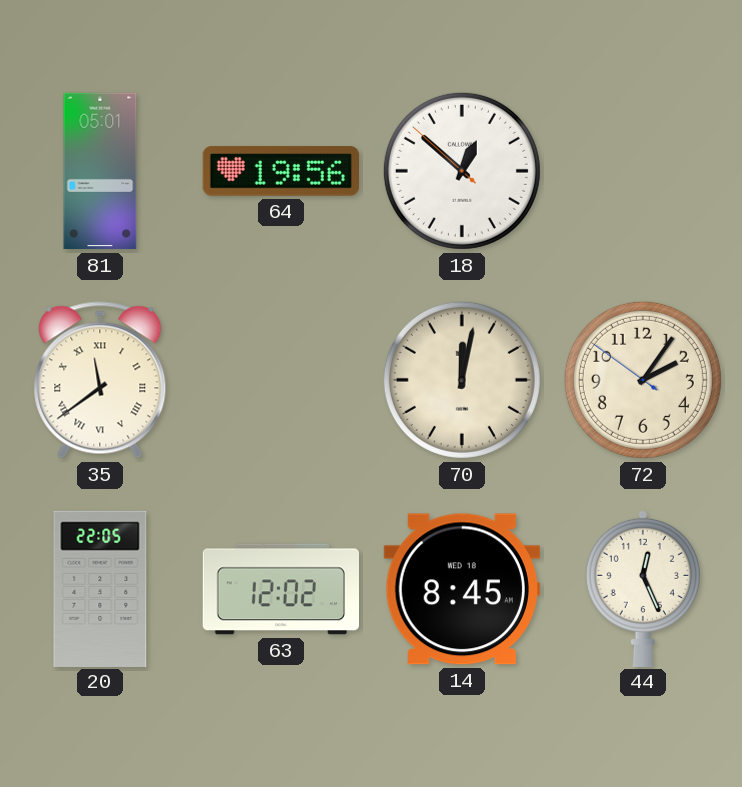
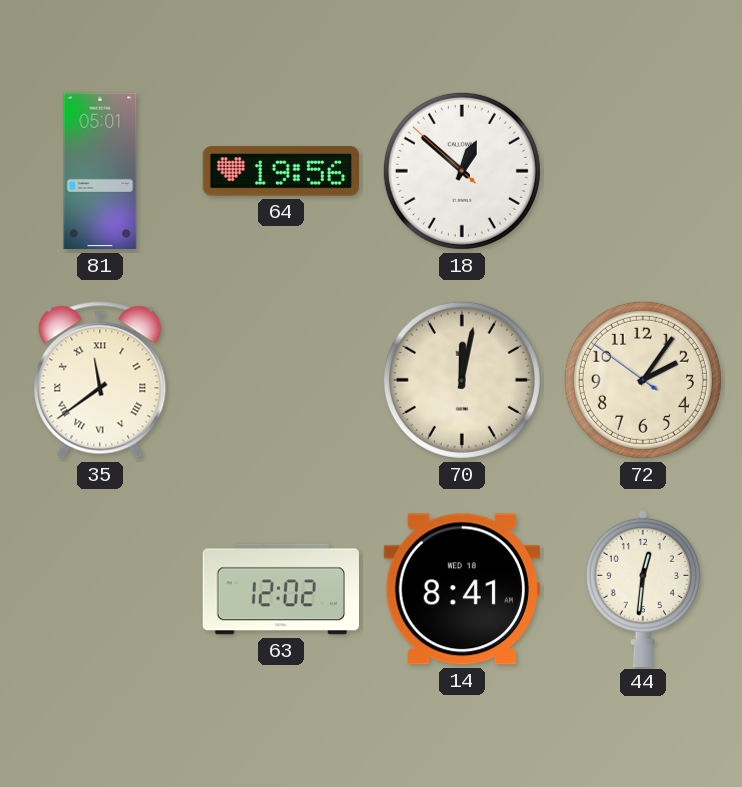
20: 22:05 -> none (100, 588)
14: 8:45 -> 8:41 (462, 589)
44: 12:26 -> 12:31 (643, 588)
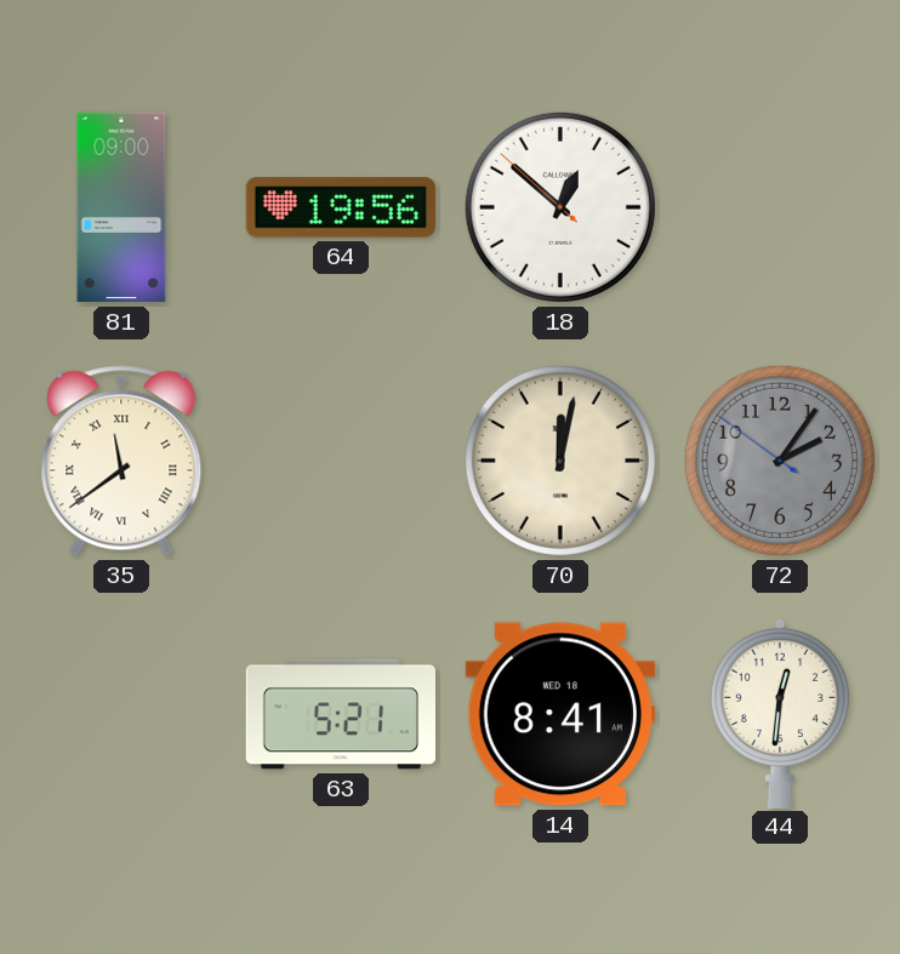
81: 05:01 -> 09:00 (121, 207)
72 dial: cream -> grey (780, 461)
63: 12:02 -> 5:21 (340, 714)
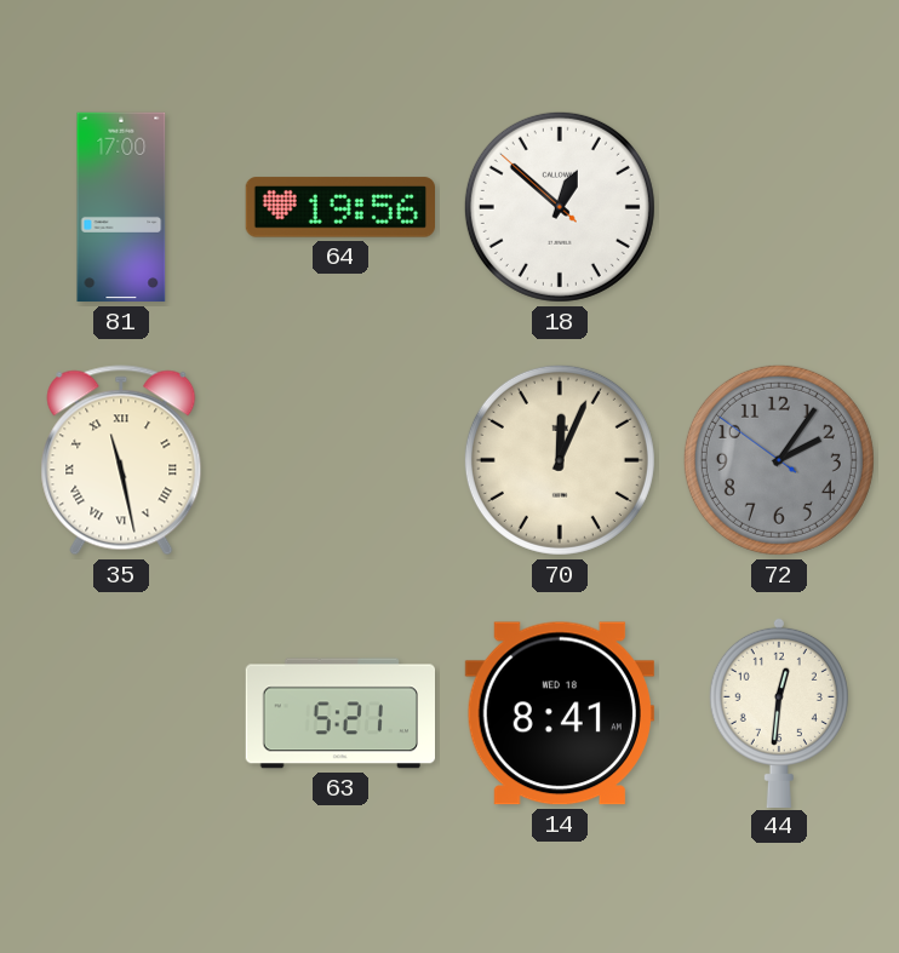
81: 09:00 -> 17:00 (121, 207)
35: 11:39 -> 11:28 (121, 460)
70: 12:02 -> 12:04 (560, 460)
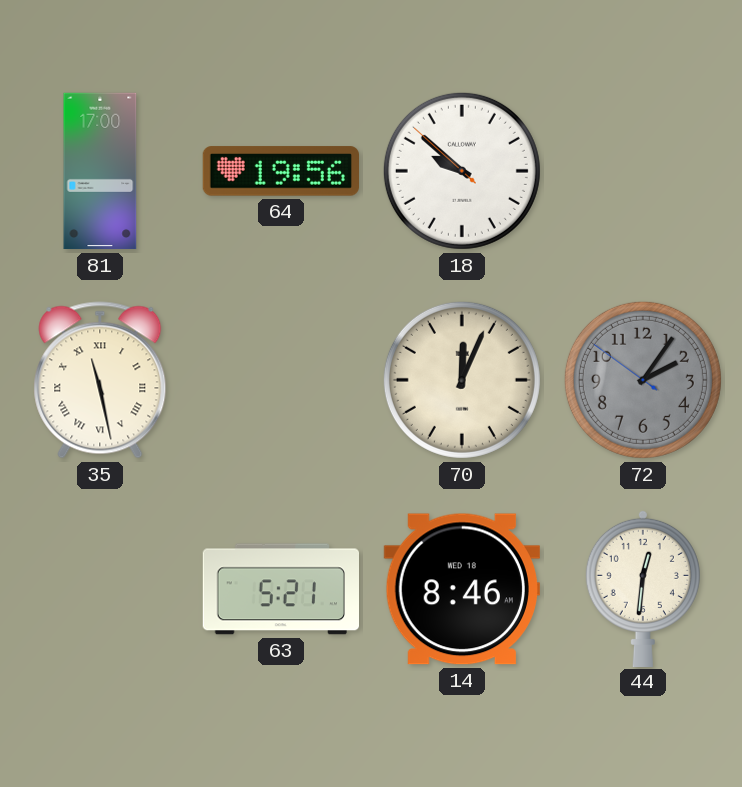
18: 12:51 -> 9:51 (462, 171)
14: 8:41 -> 8:46 (462, 589)
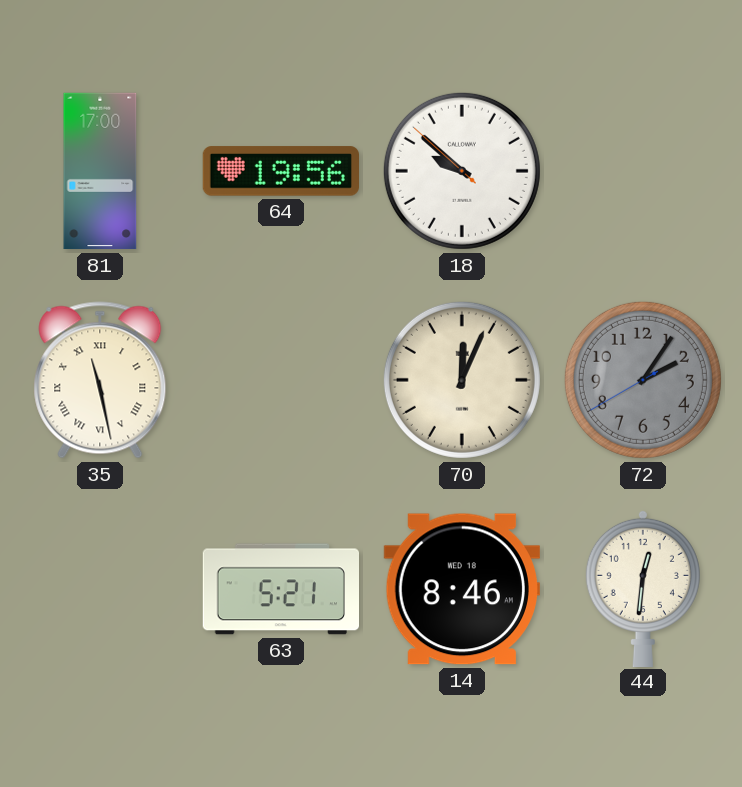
72: 2:05:51 -> 2:05:40 (643, 380)
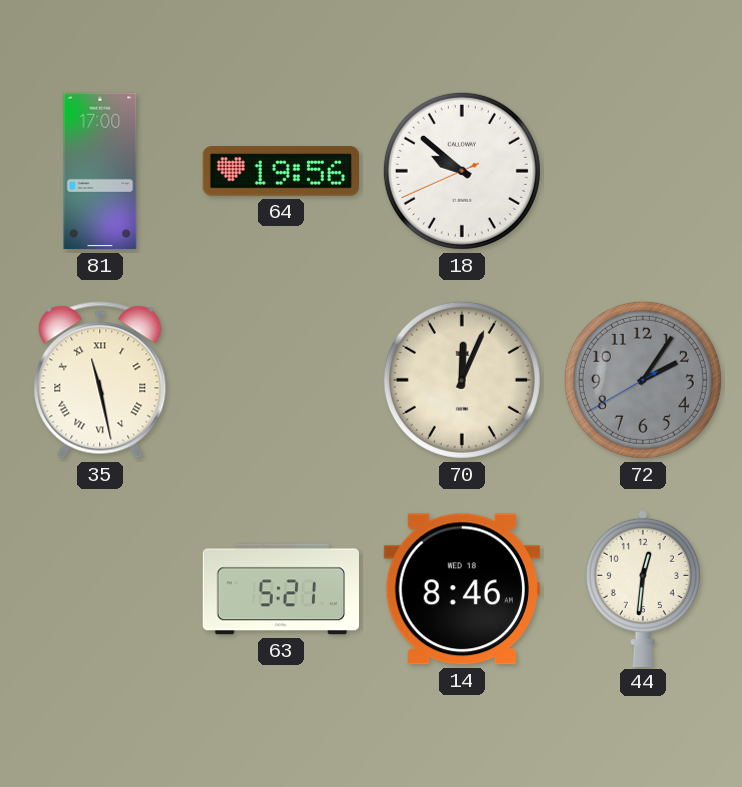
18: 9:51:52 -> 9:51:41 (462, 171)
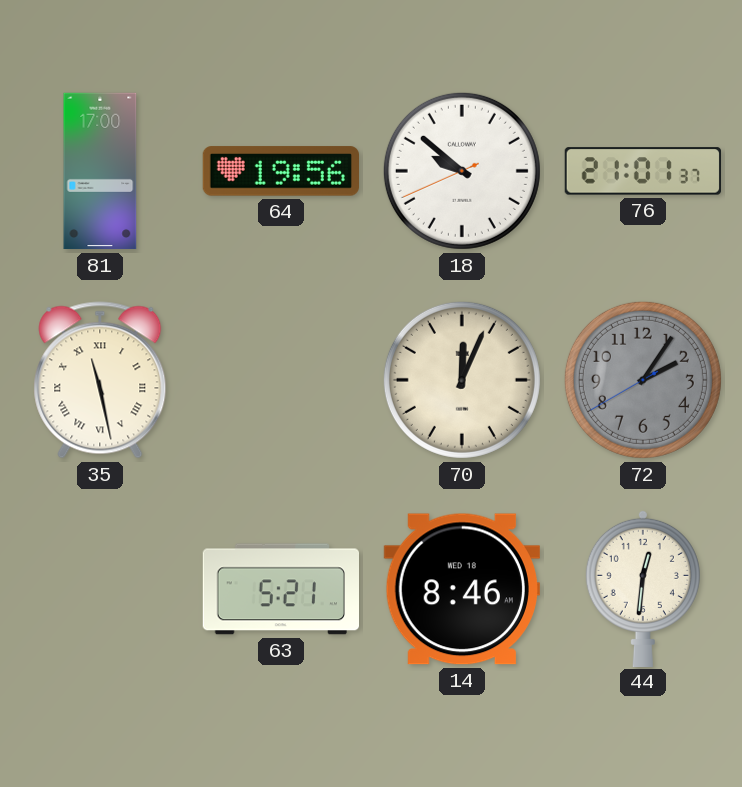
76: none -> 21:01 (642, 171)
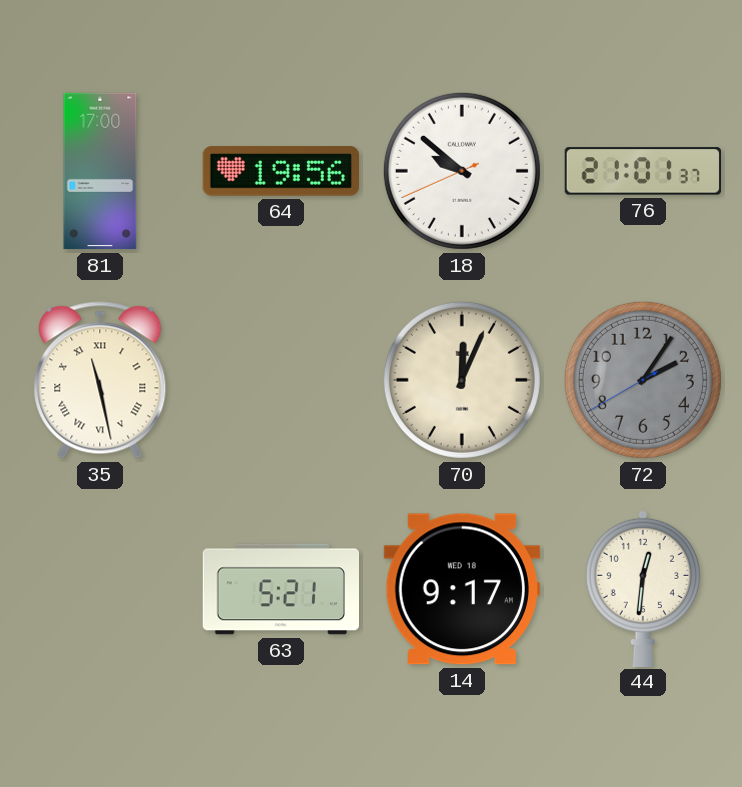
14: 8:46 -> 9:17 (462, 589)
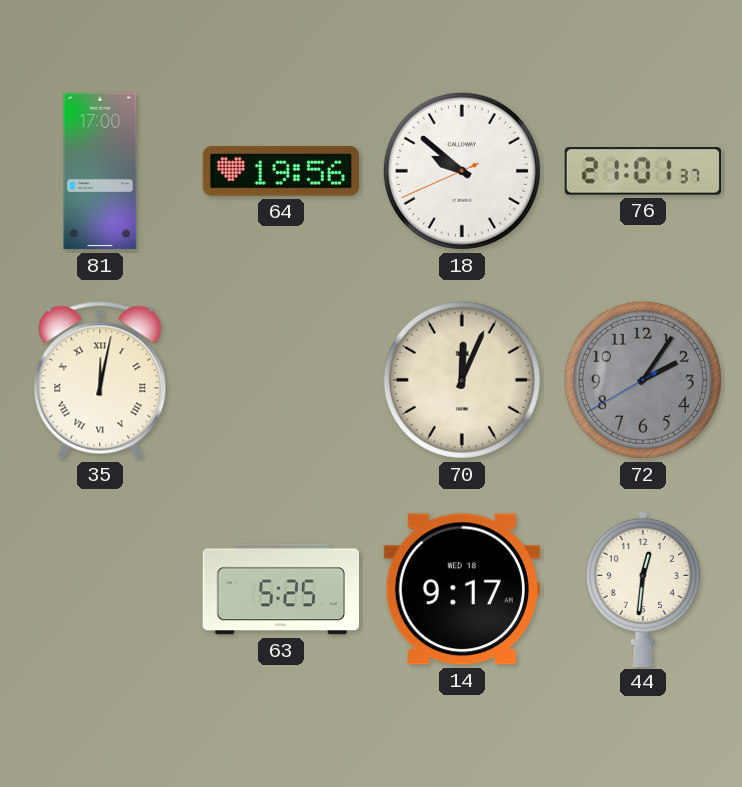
35: 11:28 -> 12:02 (100, 380)
63: 5:21 -> 5:25 (280, 589)
